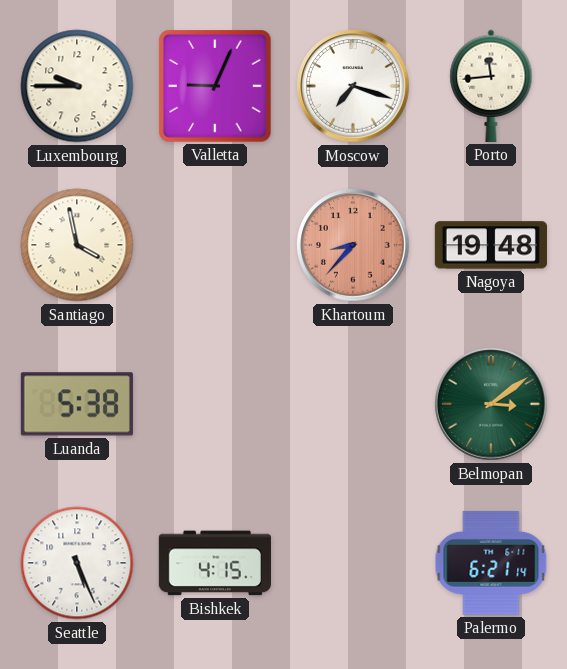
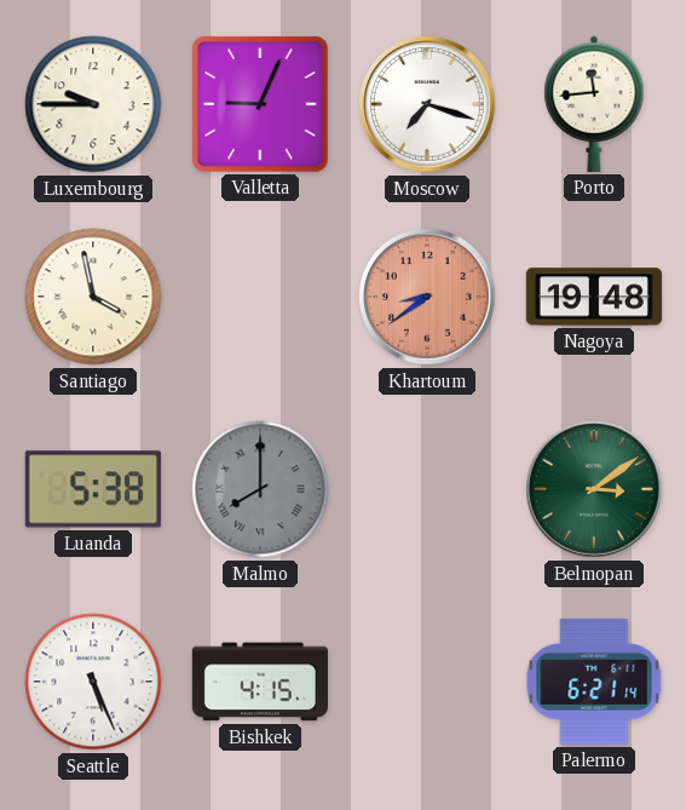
Khartoum: 8:37 -> 8:39 (427, 297)
Malmo: none -> 8:00 (260, 489)
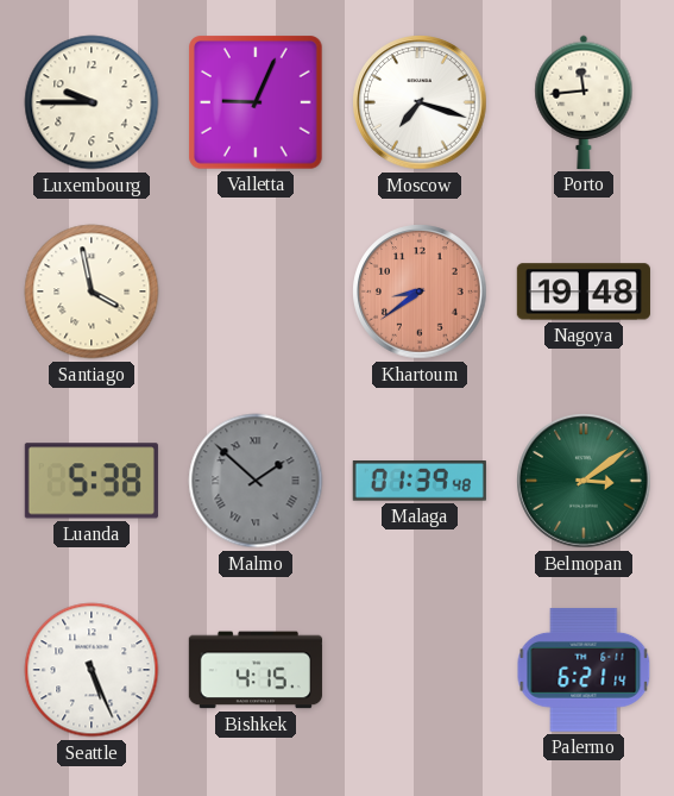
Malmo: 8:00 -> 1:52 (256, 481)
Malaga: none -> 01:39 (420, 482)
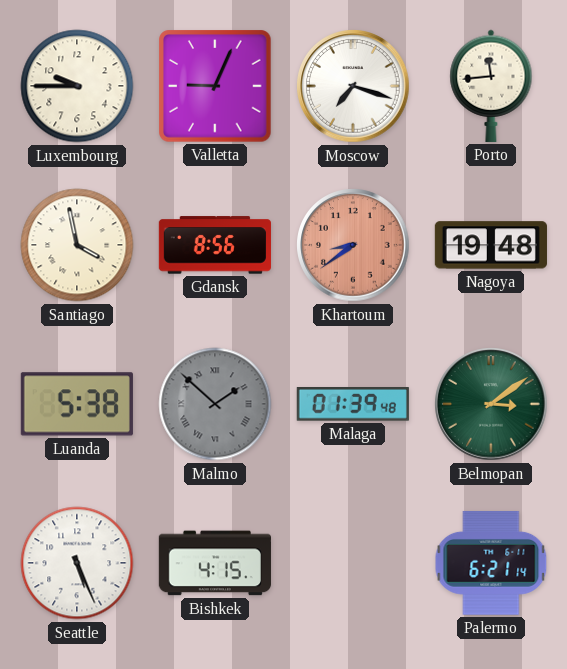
Gdansk: none -> 8:56 (215, 245)
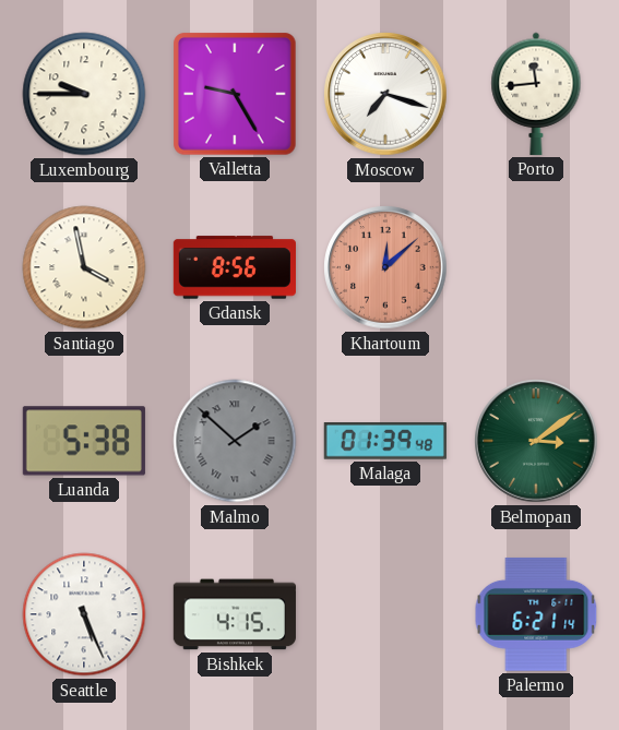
Valletta: 9:04 -> 9:25 (235, 94)
Khartoum: 8:39 -> 12:08 (385, 267)
Nagoya: 19:48 -> none (491, 245)
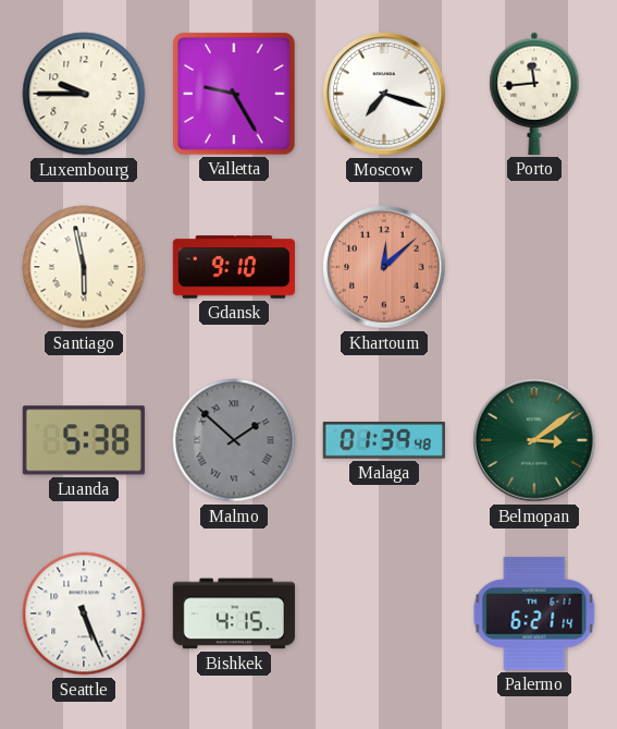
Santiago: 3:58 -> 5:58 (84, 267)
Gdansk: 8:56 -> 9:10 (234, 267)
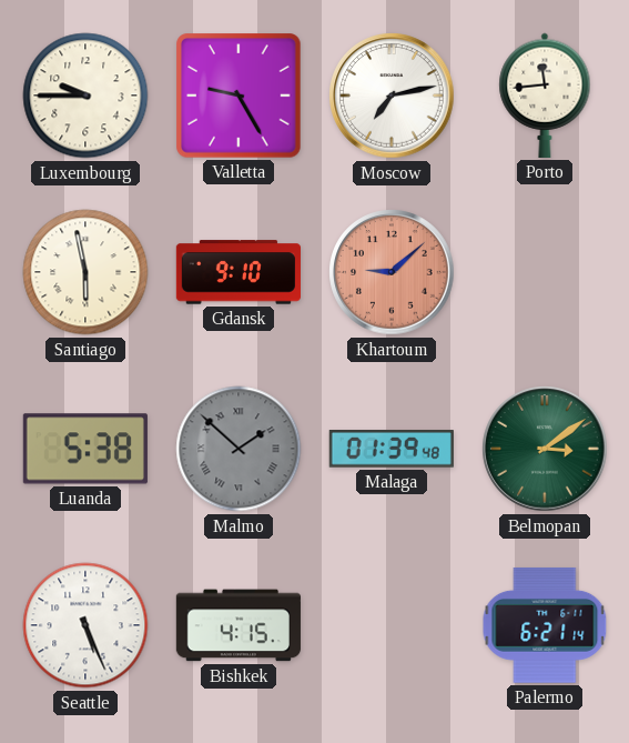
Moscow: 7:18 -> 7:13 (392, 96)
Khartoum: 12:08 -> 9:08 (392, 272)
